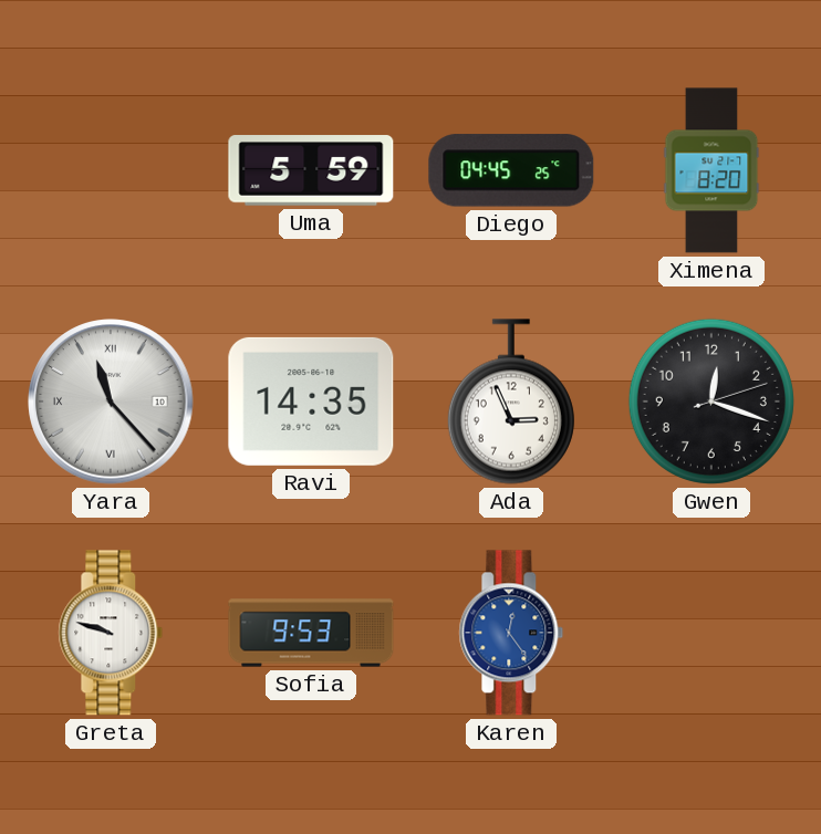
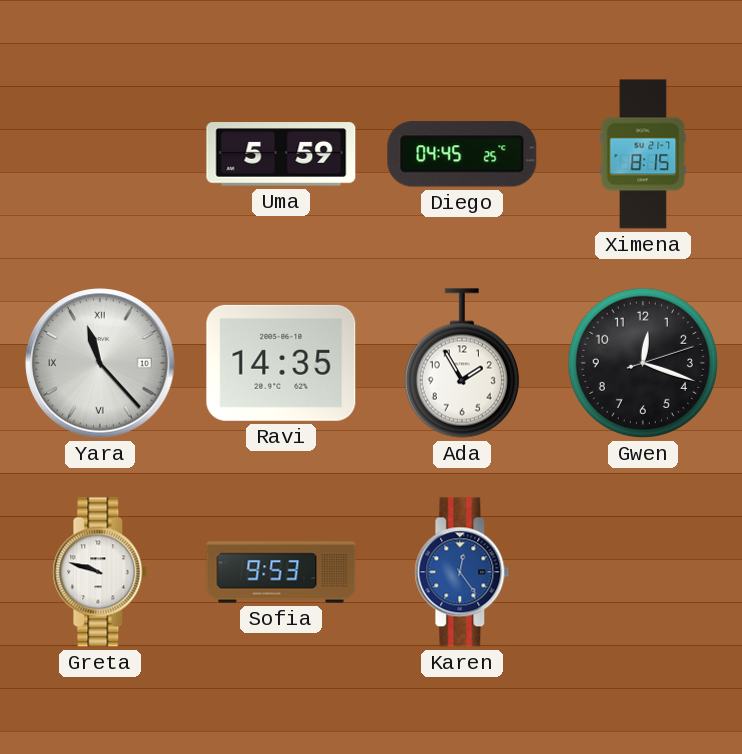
Ximena: 8:20 -> 8:15 (643, 154)
Ada: 2:56 -> 1:55 (462, 363)
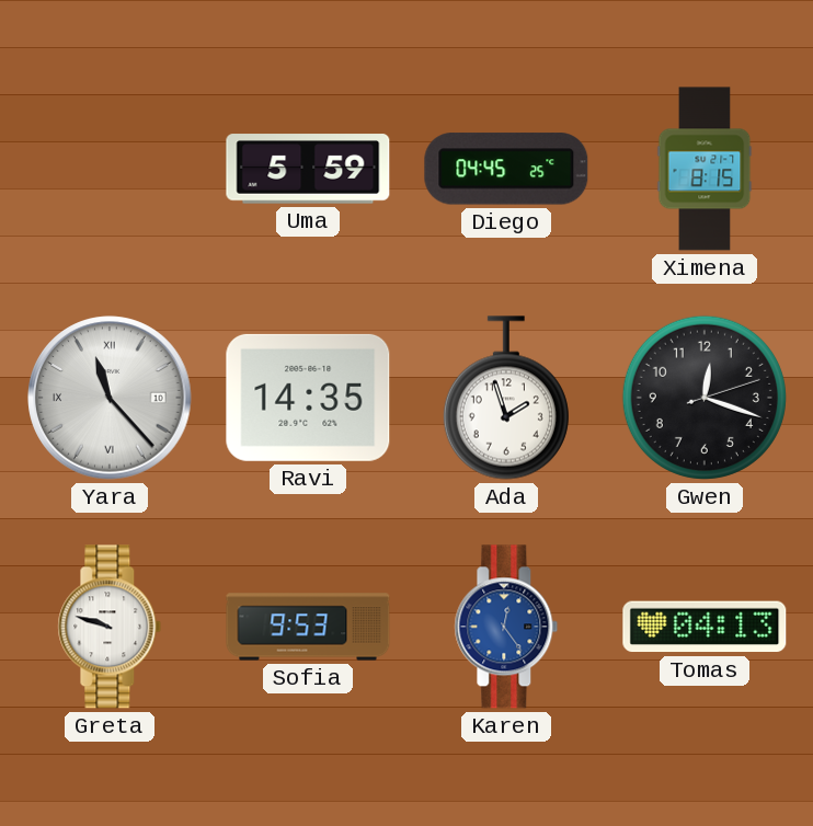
Ada: 1:55 -> 1:57 (506, 398)
Tomas: none -> 04:13 (705, 627)
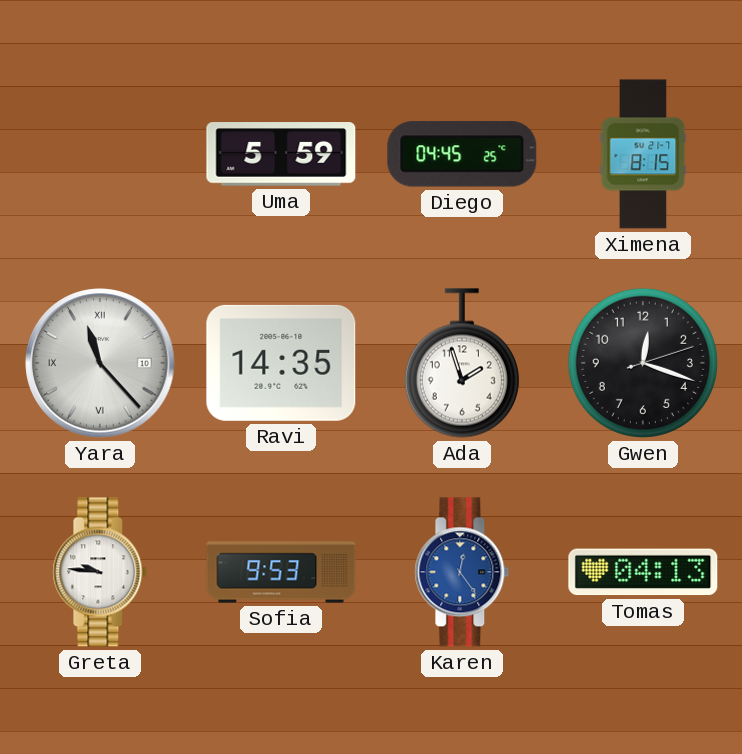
Greta: 9:48 -> 9:46 (100, 572)
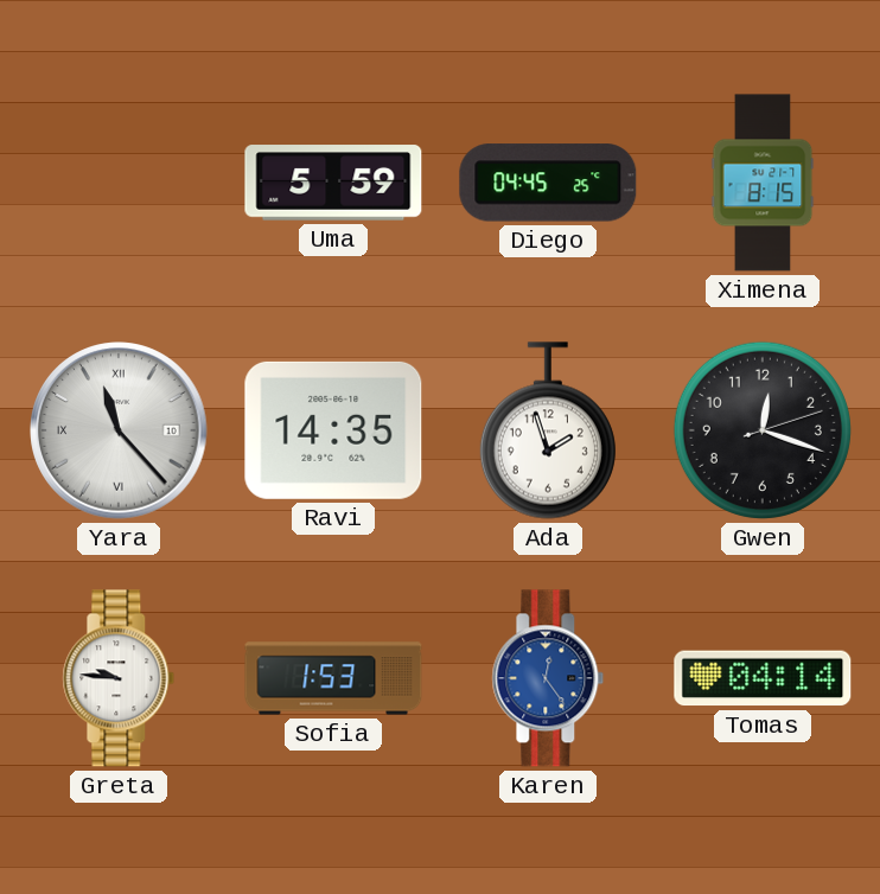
Sofia: 9:53 -> 1:53 (333, 678)
Tomas: 04:13 -> 04:14 (763, 678)
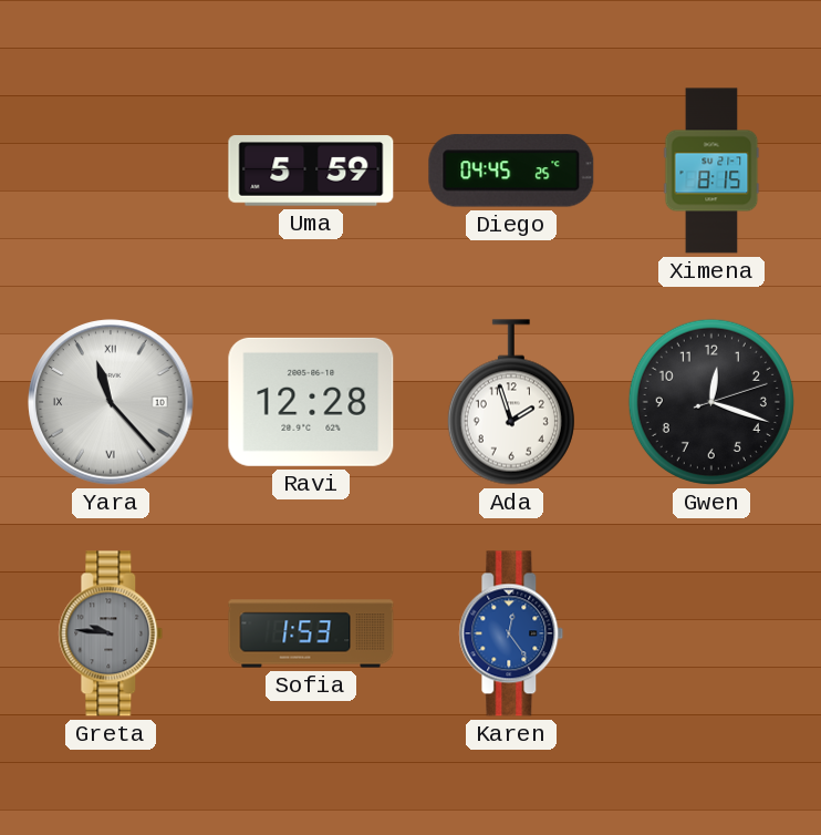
Ravi: 14:35 -> 12:28 (311, 402)
Greta dial: white -> grey (111, 633)
Tomas: 04:14 -> none (763, 678)
